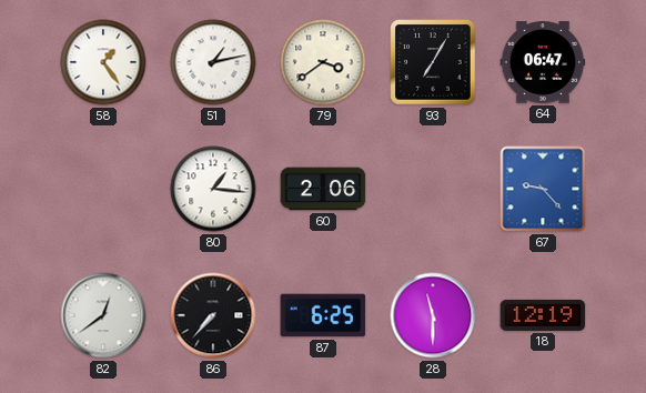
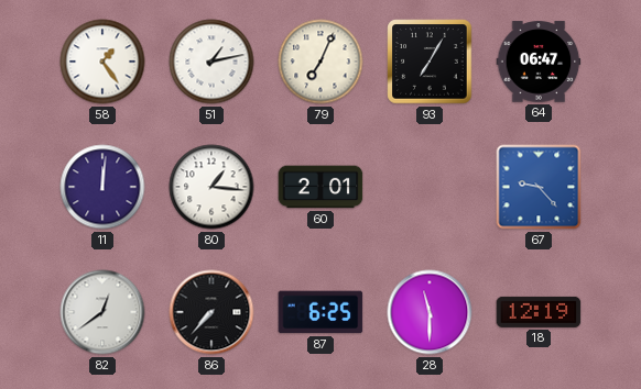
79: 3:39 -> 7:04 (320, 62)
11: none -> 12:01 (102, 187)
60: 2:06 -> 2:01 (320, 187)
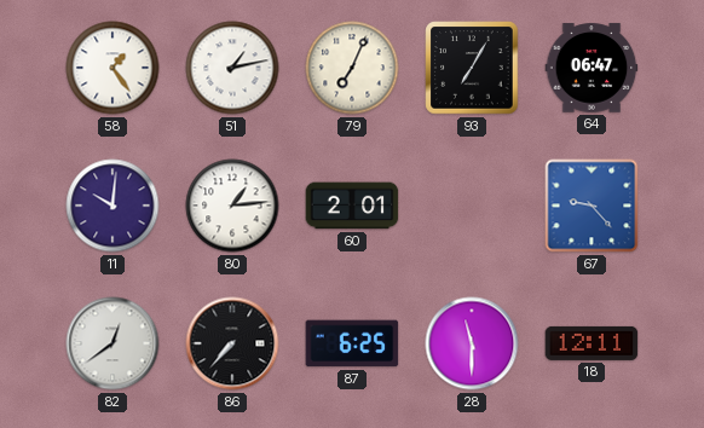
11: 12:01 -> 10:01 (112, 206)
80: 1:16 -> 1:14 (232, 206)
18: 12:19 -> 12:11 (592, 343)
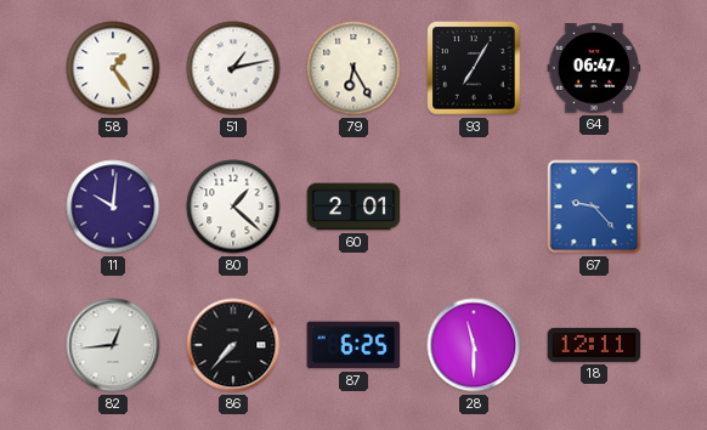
79: 7:04 -> 6:25 (353, 68)
80: 1:14 -> 1:22 (233, 206)
82: 12:39 -> 12:44 (113, 345)
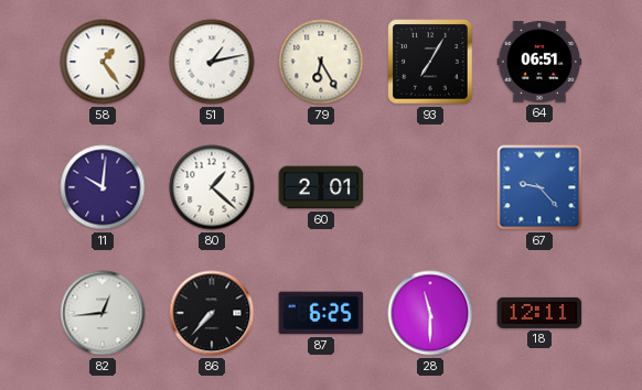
64: 06:47 -> 06:51 (539, 62)
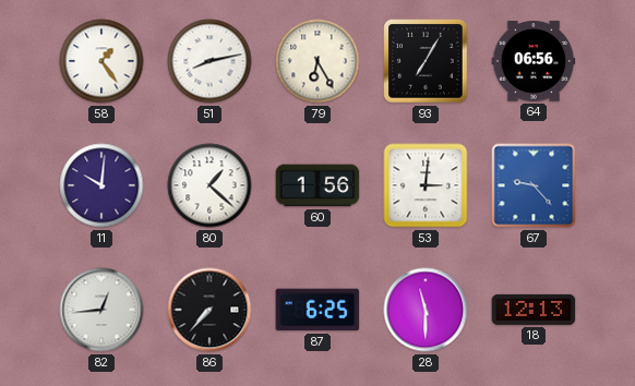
51: 1:13 -> 8:13 (209, 61)
64: 06:51 -> 06:56 (534, 61)
60: 2:01 -> 1:56 (317, 185)
53: none -> 3:01 (426, 185)
18: 12:11 -> 12:13 (534, 310)
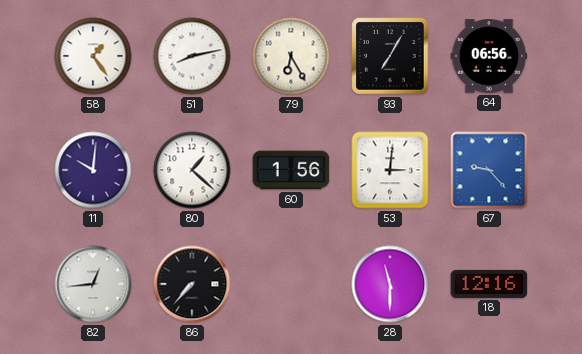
87: 6:25 -> none (317, 310)
18: 12:13 -> 12:16 (489, 284)
